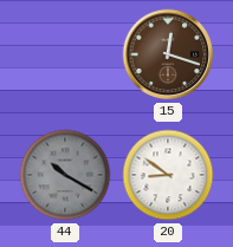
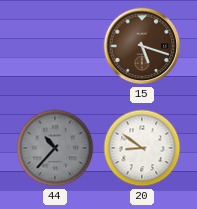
15: 12:18 -> 5:18 (142, 46)
44: 10:20 -> 10:37 (55, 148)
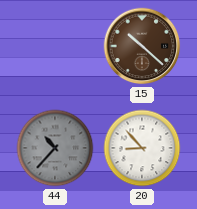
15: 5:18 -> 10:22 (142, 46)
20: 8:51 -> 8:53 (142, 148)
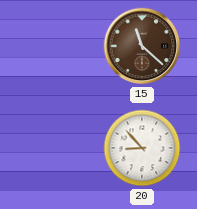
15: 10:22 -> 11:22 (142, 46)
44: 10:37 -> none (55, 148)
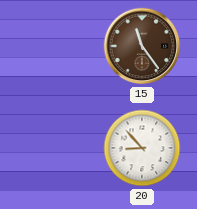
15: 11:22 -> 11:24 (142, 46)
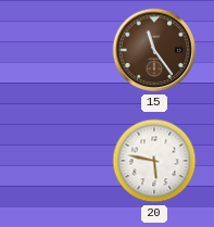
20: 8:53 -> 5:47 (154, 161)
